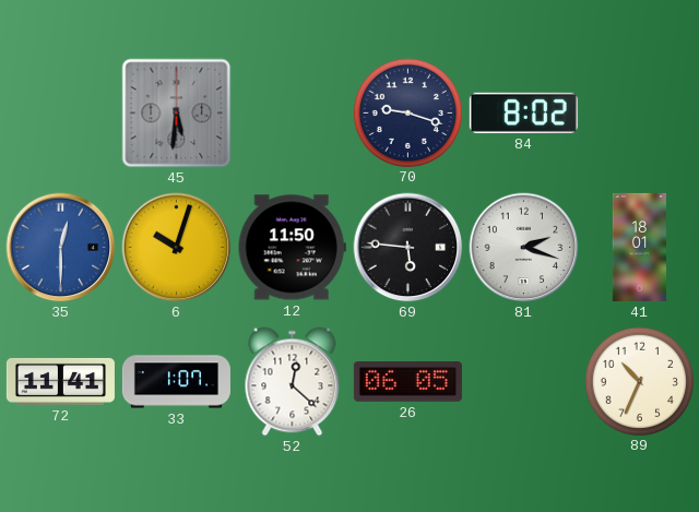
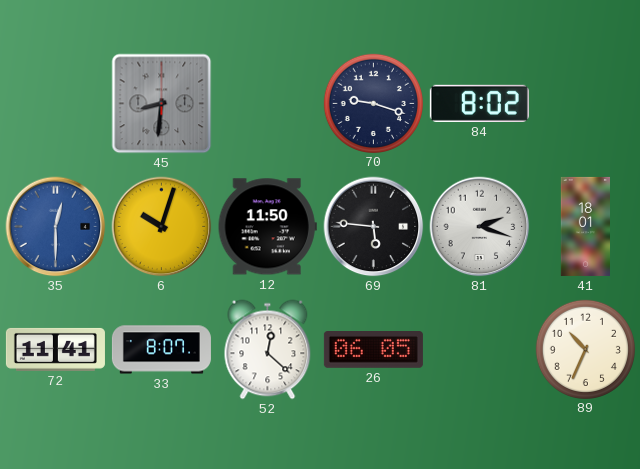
45: 5:31 -> 8:31 (162, 104)
33: 1:07 -> 8:07 (161, 350)
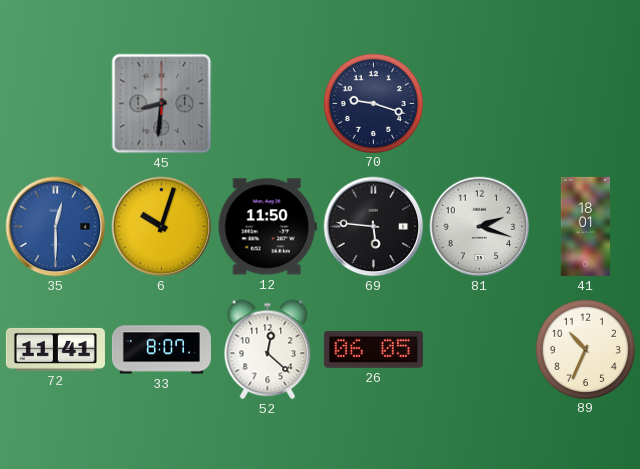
84: 8:02 -> none (479, 103)
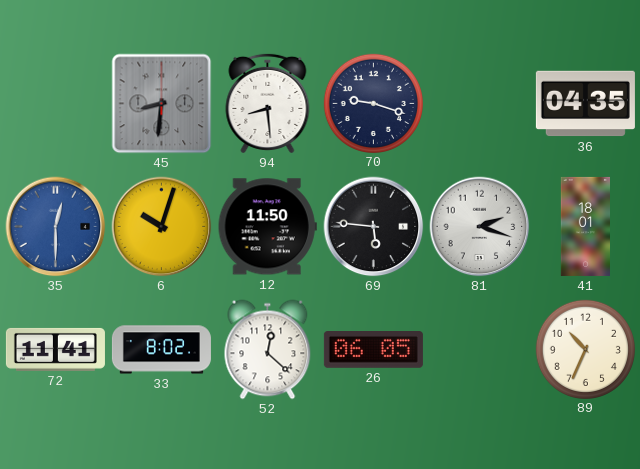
94: none -> 8:29 (268, 103)
36: none -> 04:35 (585, 104)
33: 8:07 -> 8:02 (161, 350)
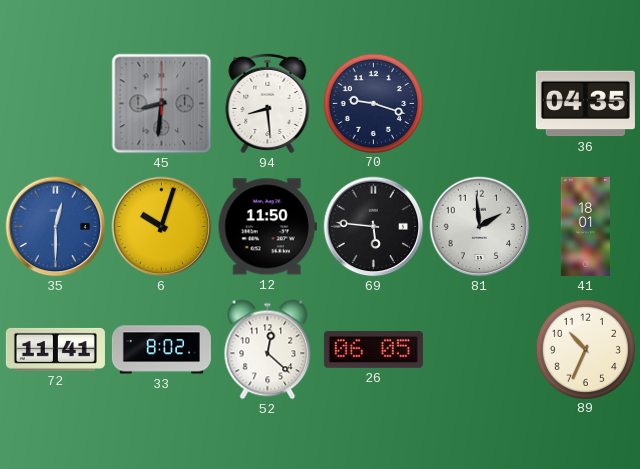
81: 2:18 -> 1:59 (480, 227)
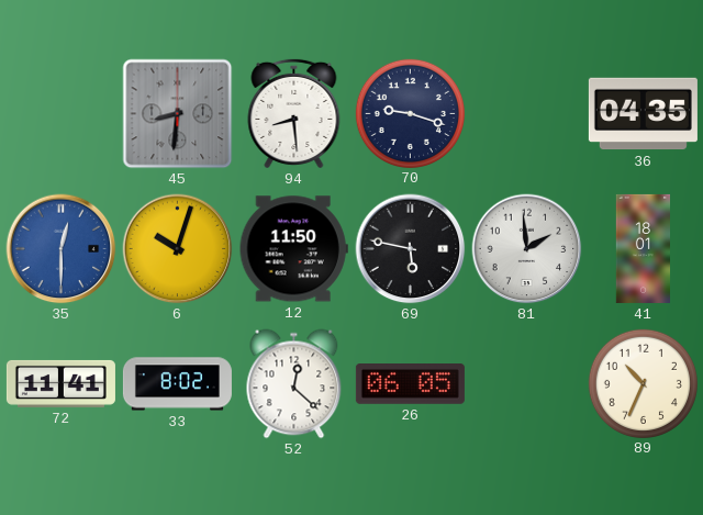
69: 5:46 -> 5:47 (411, 249)
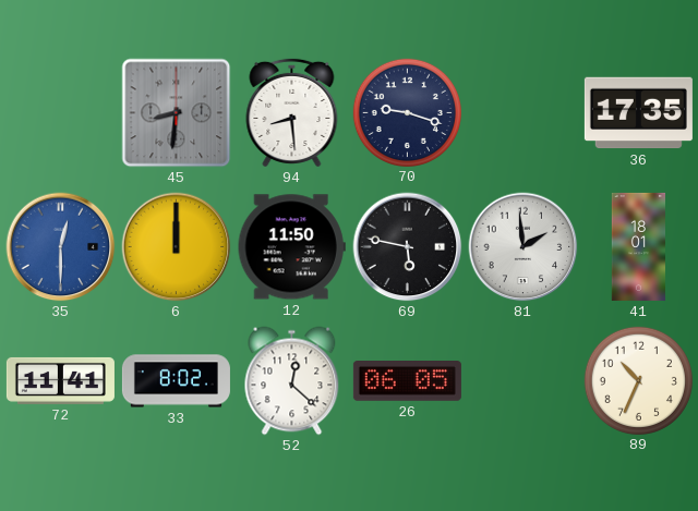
36: 04:35 -> 17:35 (638, 113)
6: 10:03 -> 12:00 (177, 247)
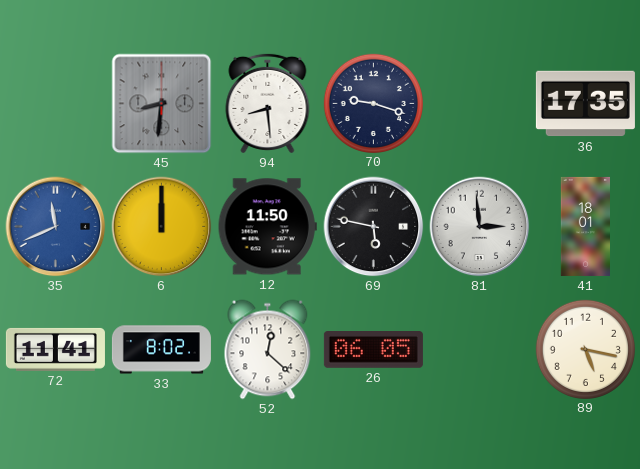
35: 12:30 -> 11:41 (56, 227)
81: 1:59 -> 2:59 (480, 227)
89: 10:34 -> 5:17 (585, 349)
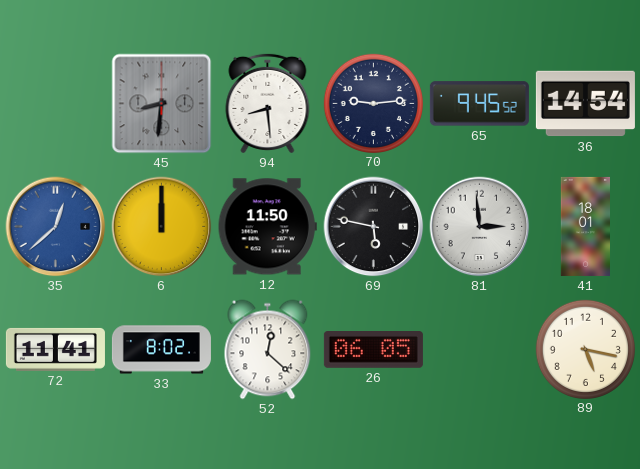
70: 9:18 -> 9:14 (373, 103)
65: none -> 9:45 (479, 104)
36: 17:35 -> 14:54 (585, 104)
35: 11:41 -> 12:38 (56, 227)
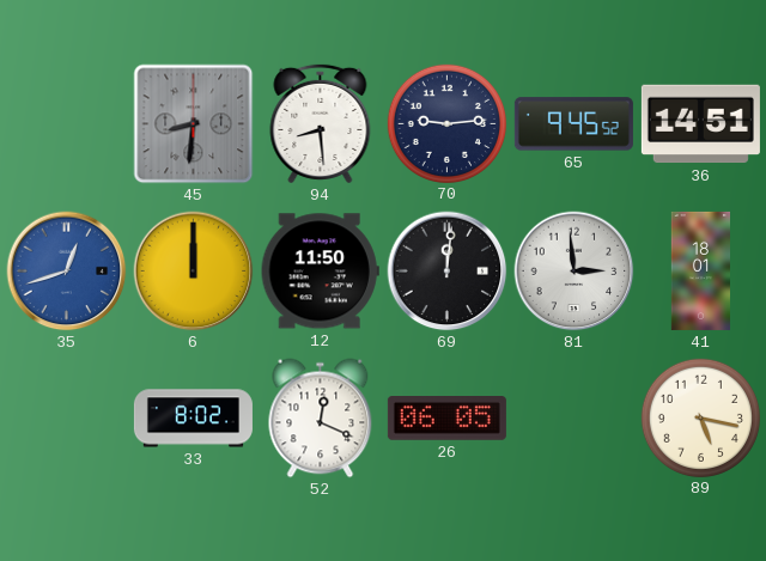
36: 14:54 -> 14:51 (700, 124)
35: 12:38 -> 12:42 (67, 272)
69: 5:47 -> 12:01 (448, 272)
72: 11:41 -> none (55, 349)
52: 12:22 -> 12:19 (321, 419)
